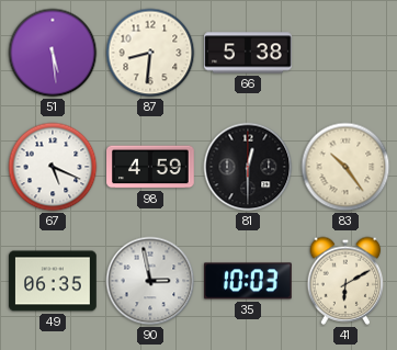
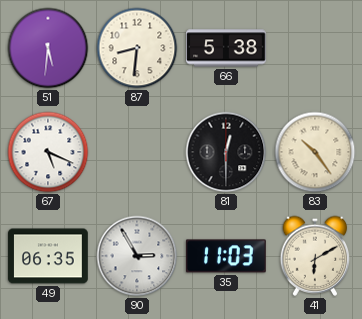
51: 5:29 -> 5:31 (48, 48)
98: 4:59 -> none (150, 167)
90: 2:58 -> 2:55 (137, 256)
35: 10:03 -> 11:03 (227, 256)
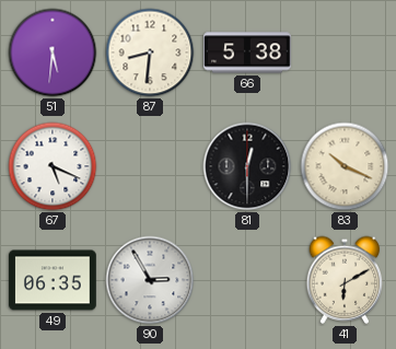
83: 10:24 -> 10:19 (345, 166)
35: 11:03 -> none (227, 256)
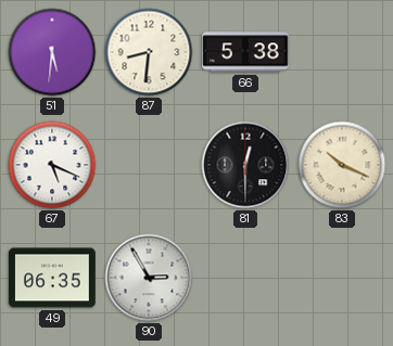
41: 6:10 -> none (345, 280)
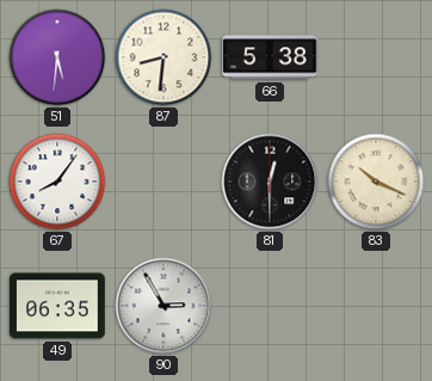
67: 5:19 -> 8:06 (57, 182)
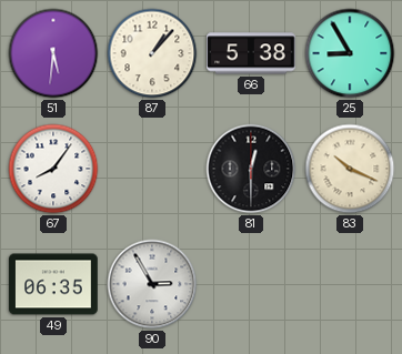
87: 8:31 -> 1:07 (152, 53)
25: none -> 8:55 (350, 53)
